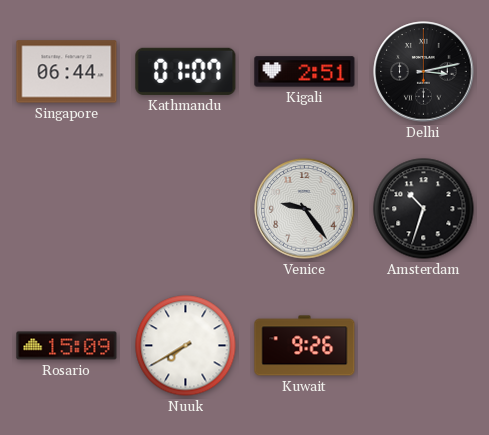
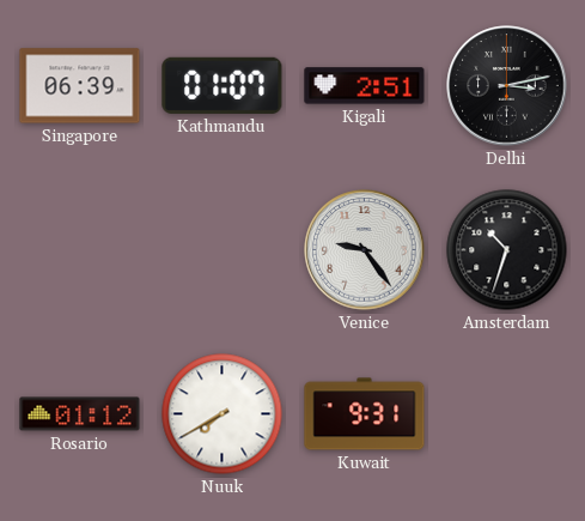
Singapore: 06:44 -> 06:39 (80, 86)
Rosario: 15:09 -> 01:12 (80, 414)
Kuwait: 9:26 -> 9:31 (365, 414)
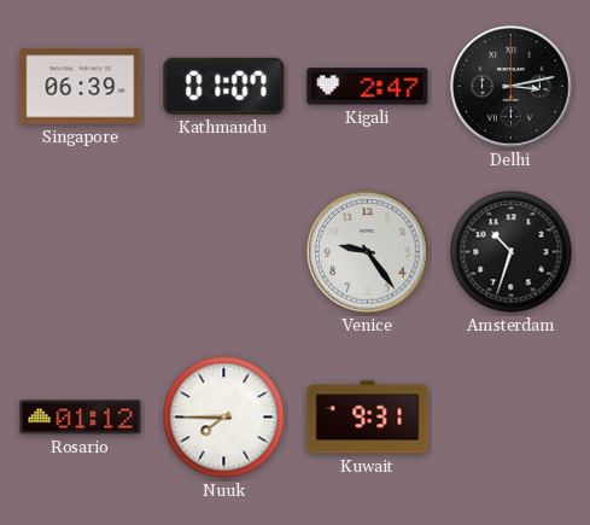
Kigali: 2:51 -> 2:47 (368, 87)
Nuuk: 7:40 -> 7:45 (224, 418)
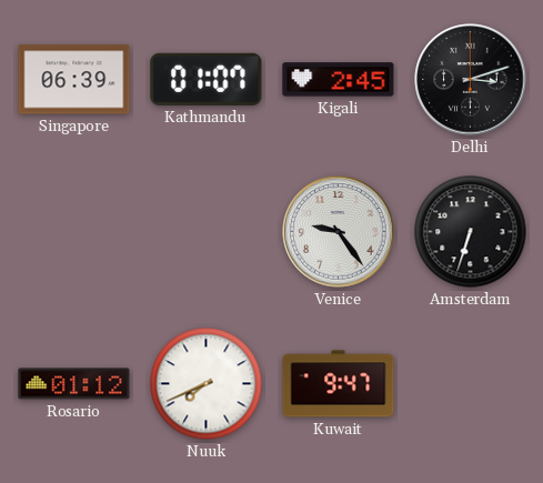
Kigali: 2:47 -> 2:45 (339, 80)
Delhi: 3:13 -> 3:12 (471, 80)
Amsterdam: 10:33 -> 6:33 (471, 232)
Nuuk: 7:45 -> 7:41 (207, 384)
Kuwait: 9:31 -> 9:47 (339, 384)
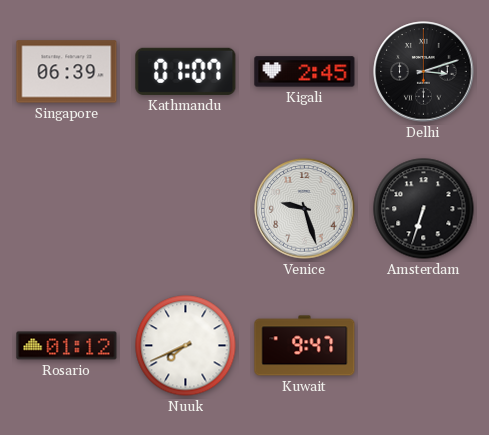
Venice: 9:24 -> 9:27 (305, 209)
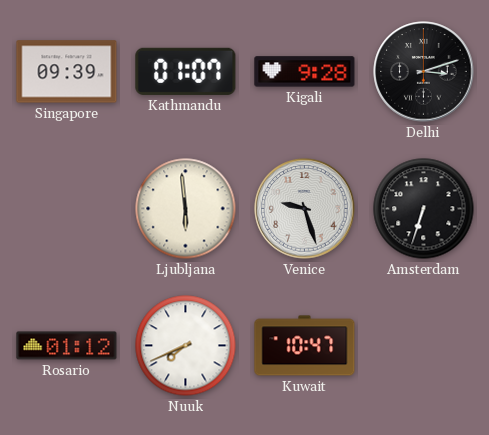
Singapore: 06:39 -> 09:39 (67, 72)
Kigali: 2:45 -> 9:28 (305, 72)
Ljubljana: none -> 5:59 (186, 209)
Kuwait: 9:47 -> 10:47 (305, 346)
